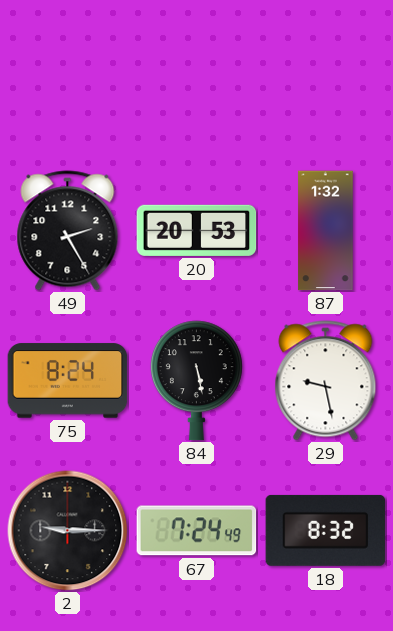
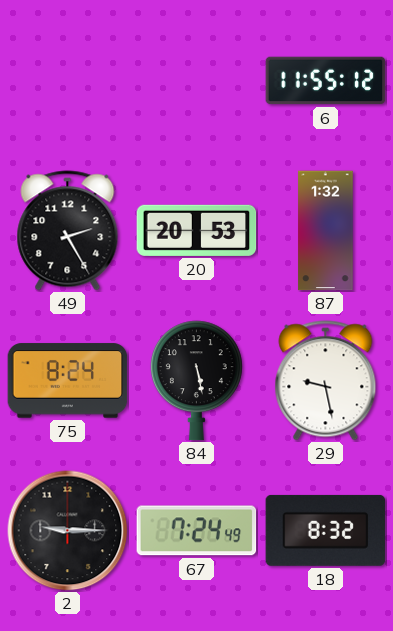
6: none -> 11:55 (326, 81)
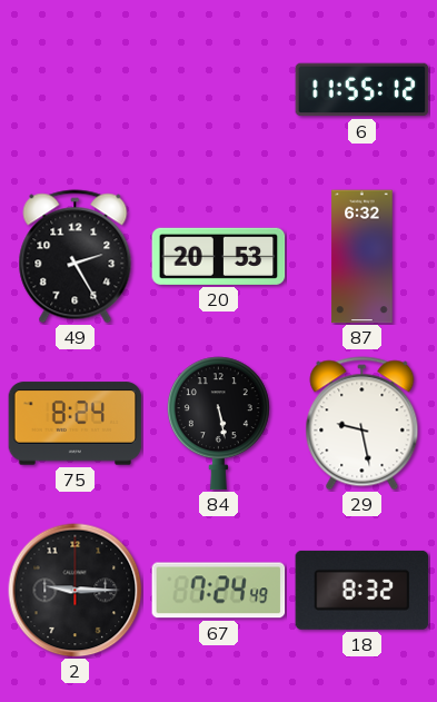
87: 1:32 -> 6:32 (362, 257)
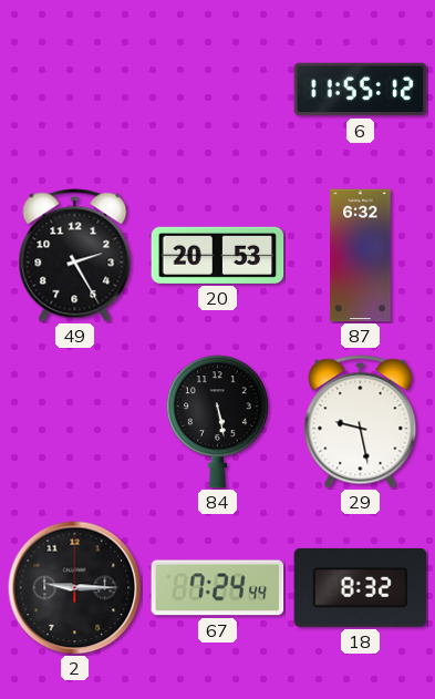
75: 8:24 -> none (76, 424)
67: 7:24:49 -> 7:24:44 (218, 588)
